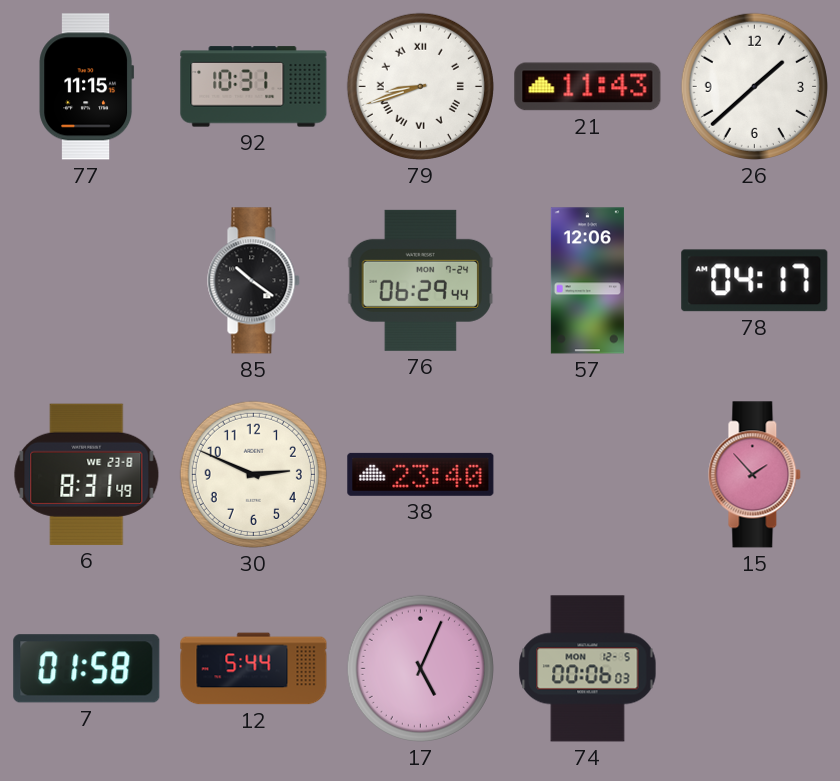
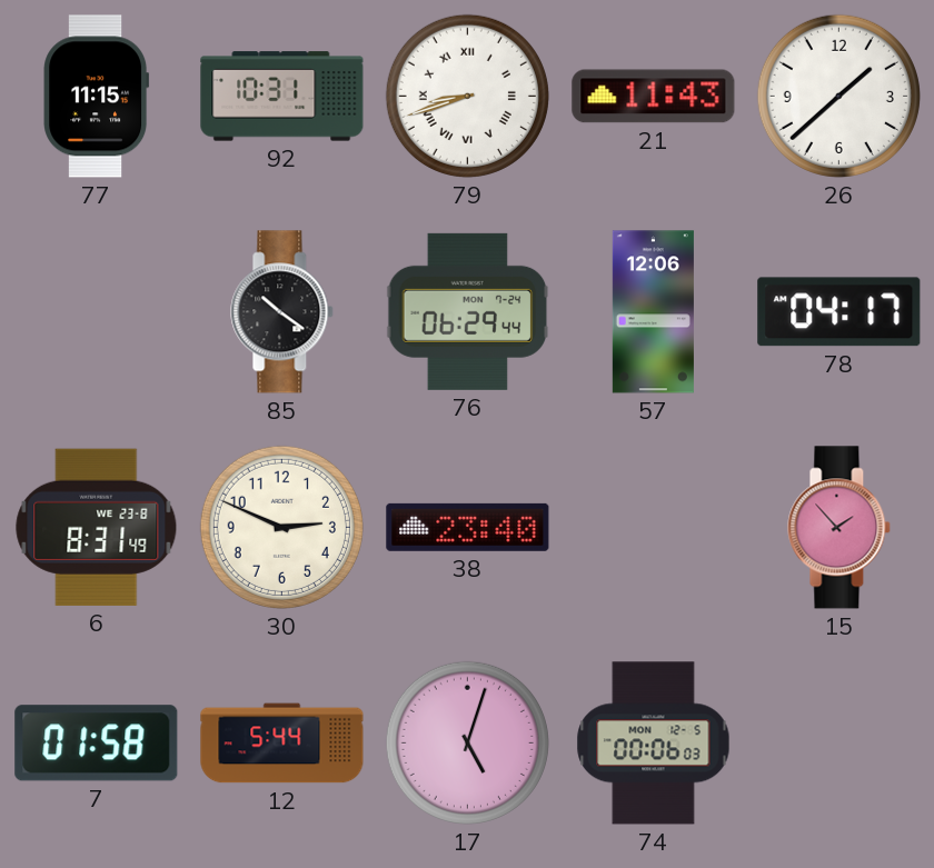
17: 5:04 -> 5:03 (467, 742)
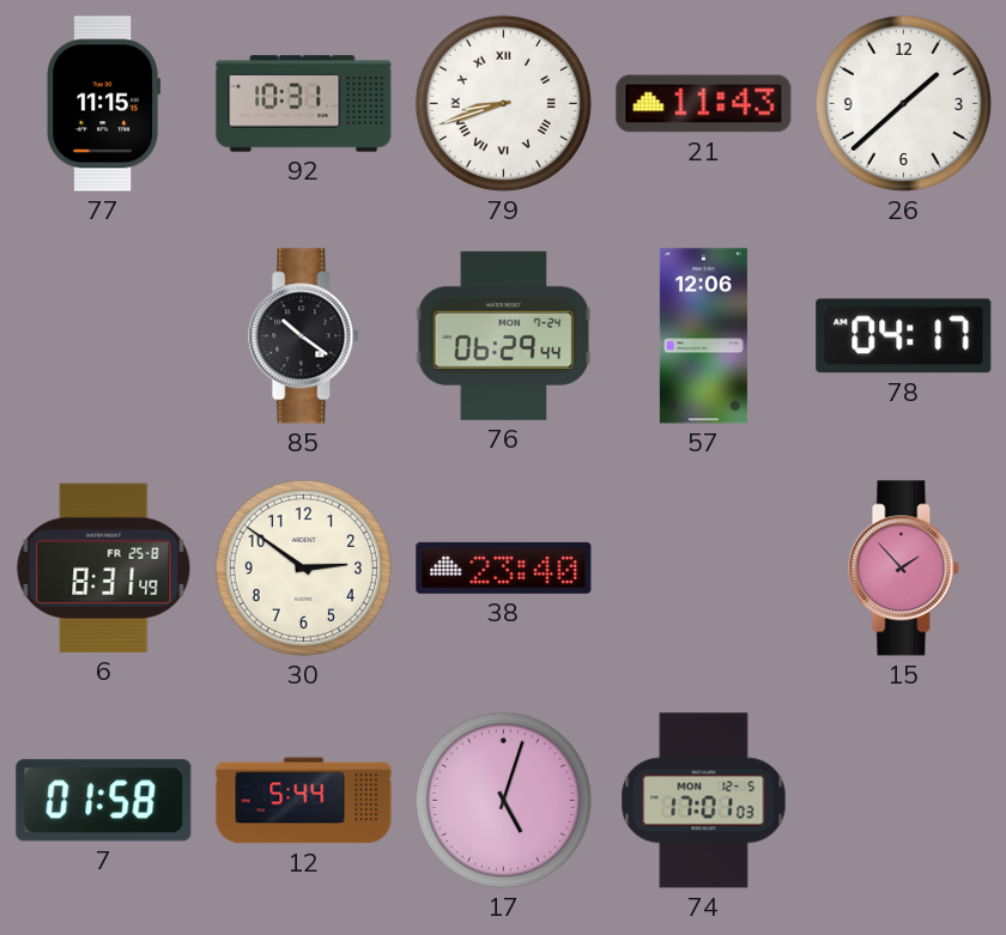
6 date: WE 23-8 -> FR 25-8 (104, 567)
30: 2:49 -> 2:51 (303, 567)
74: 00:06 -> 17:01 (704, 801)
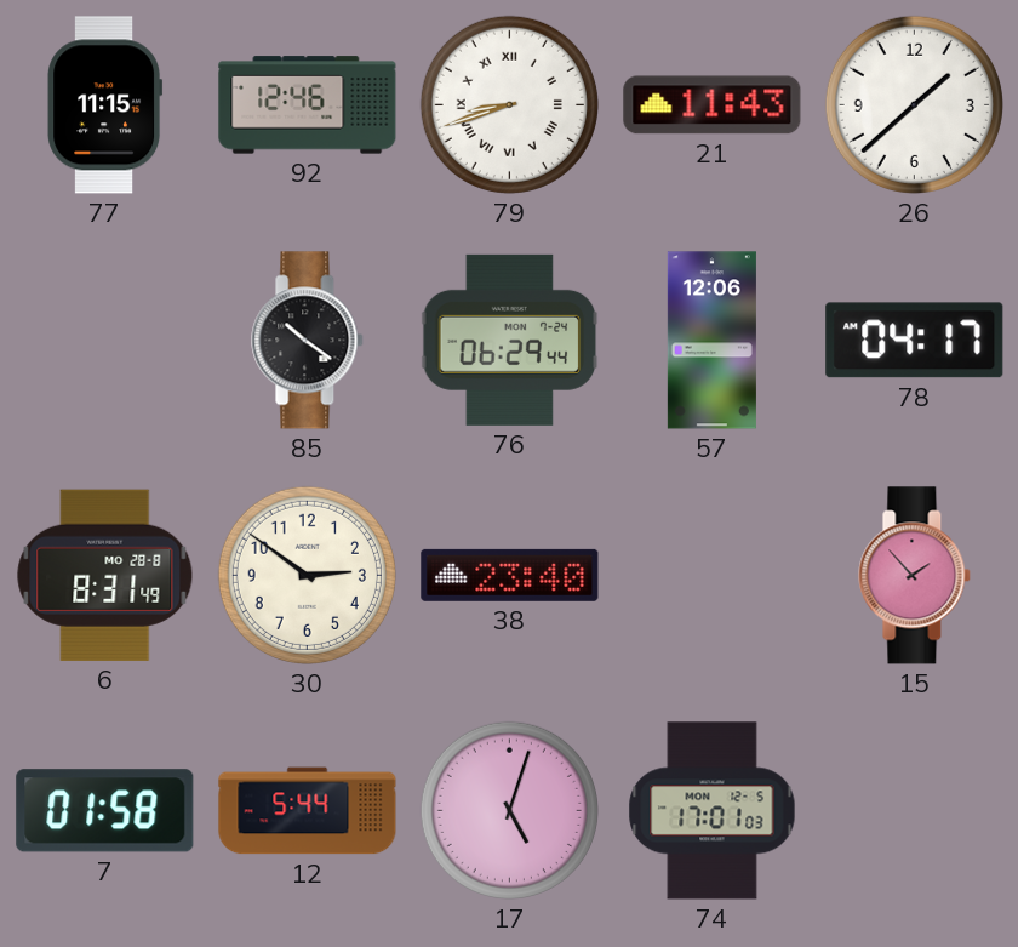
92: 10:31 -> 12:46 (308, 105)
6 date: FR 25-8 -> MO 28-8 (105, 575)
